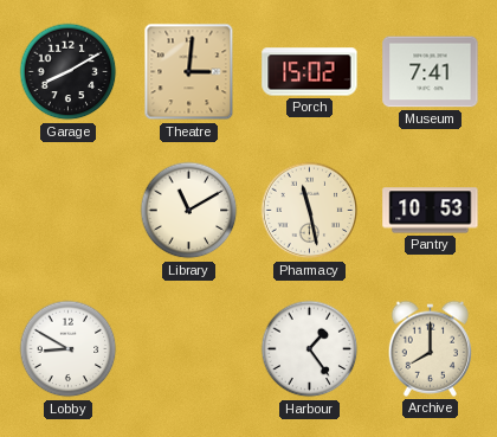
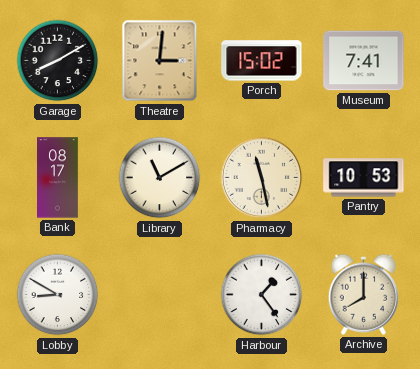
Bank: none -> 08:17 (58, 178)
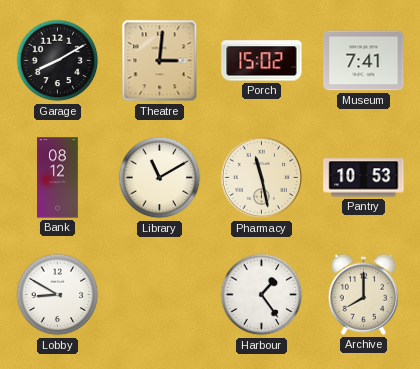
Bank: 08:17 -> 08:12 (58, 178)
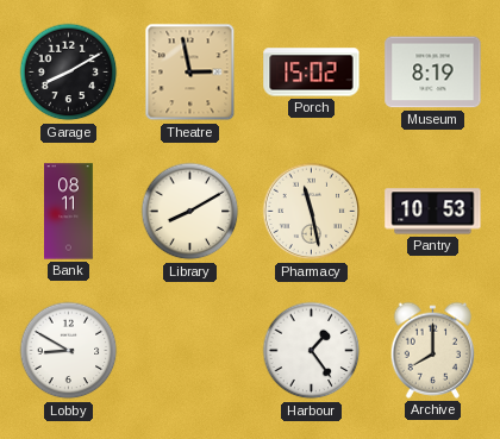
Theatre: 3:01 -> 2:58 (190, 73)
Museum: 7:41 -> 8:19 (433, 73)
Bank: 08:12 -> 08:11 (69, 212)
Library: 11:10 -> 8:10 (190, 212)
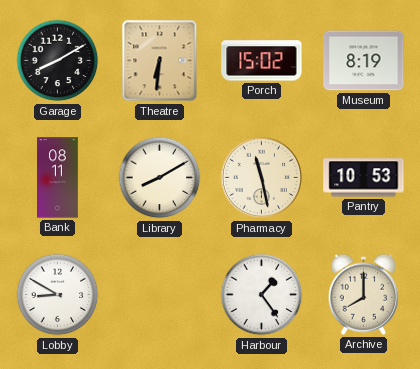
Theatre: 2:58 -> 6:31 (160, 61)
